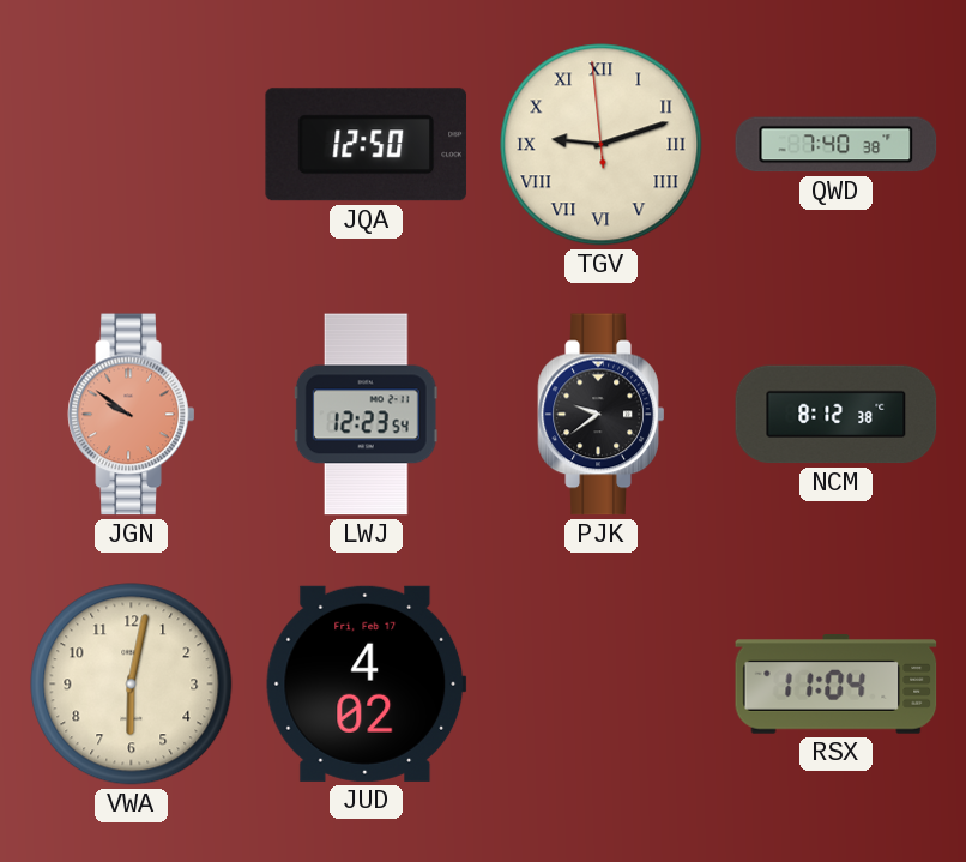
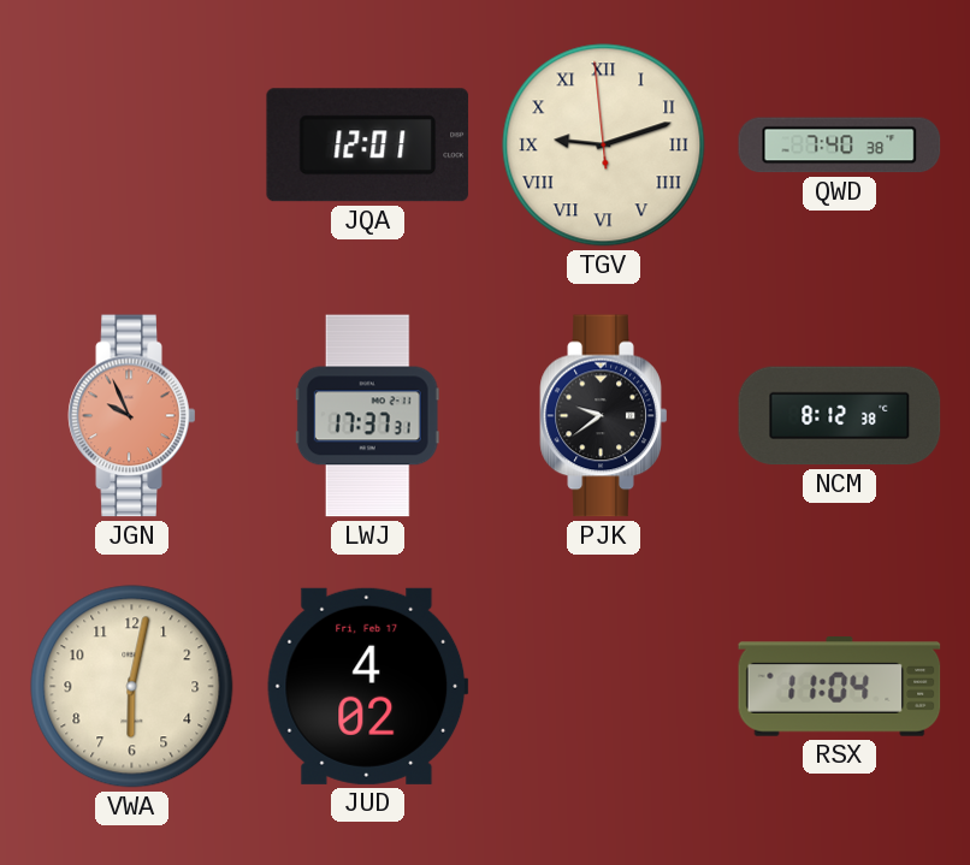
JQA: 12:50 -> 12:01 (368, 146)
JGN: 9:51 -> 9:56 (132, 416)
LWJ: 12:23 -> 17:37 (367, 416)
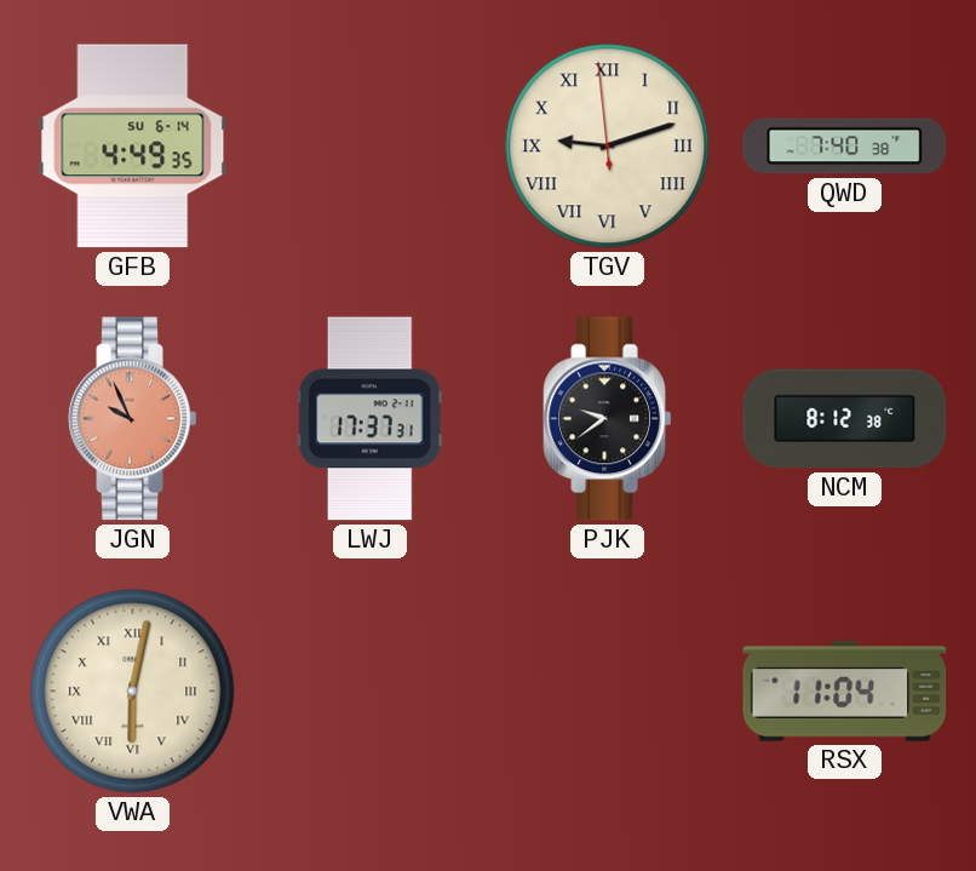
GFB: none -> 4:49 (133, 147)
JQA: 12:01 -> none (368, 146)
VWA numerals: Arabic -> Roman (133, 692)
JUD: 4:02 -> none (368, 686)
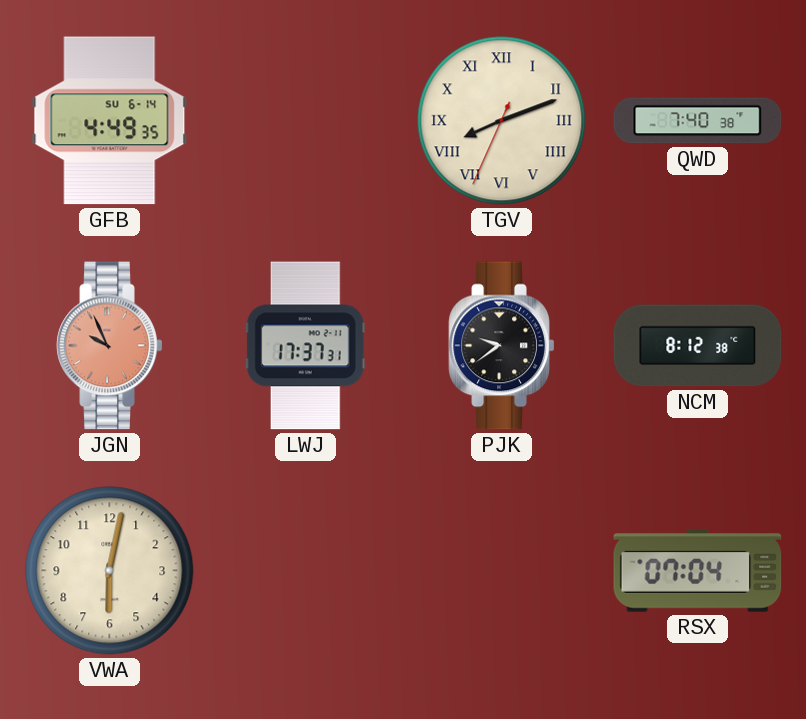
TGV: 9:11 -> 8:11 (502, 121)
VWA numerals: Roman -> Arabic (110, 571)
RSX: 11:04 -> 07:04 (698, 571)
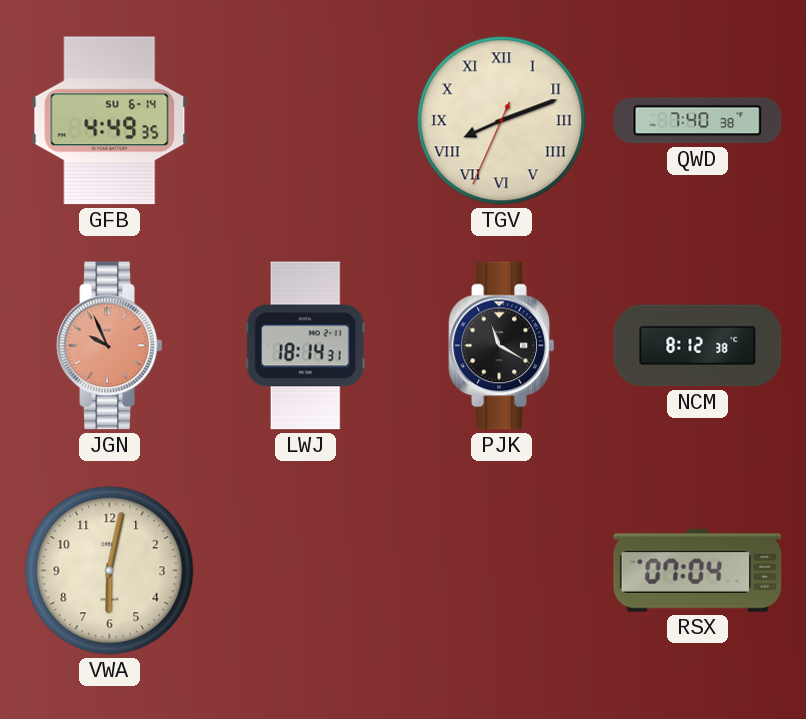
LWJ: 17:37 -> 18:14 (305, 346)
PJK: 9:39 -> 11:20 (502, 346)
